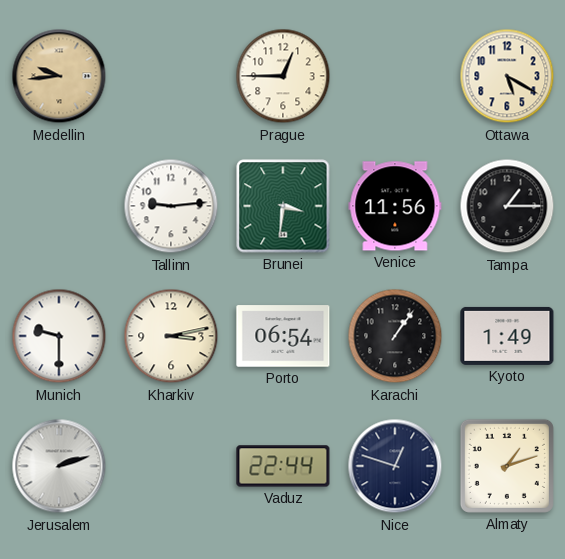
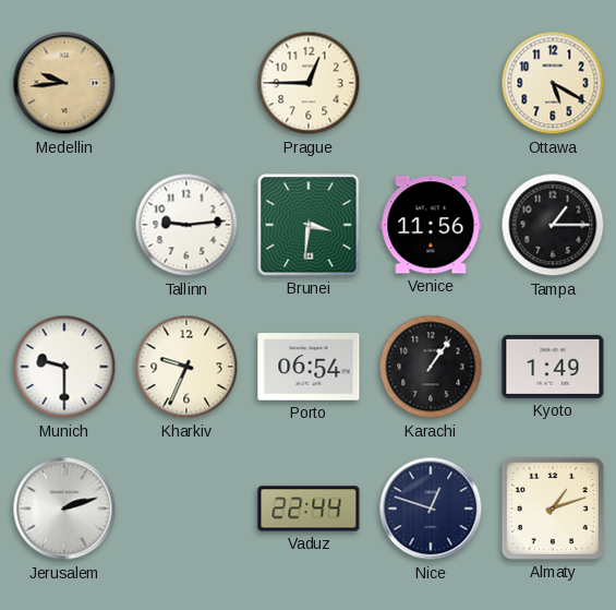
Kharkiv: 3:13 -> 9:34 (186, 367)
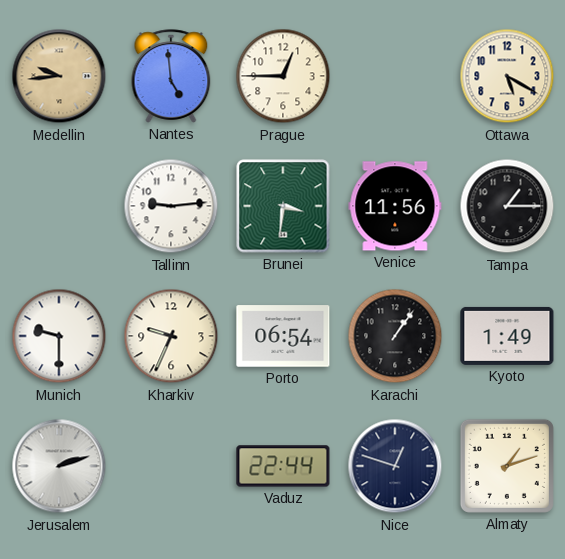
Nantes: none -> 4:59 (171, 76)
